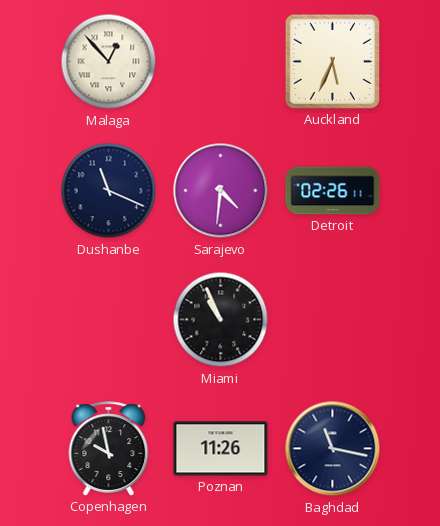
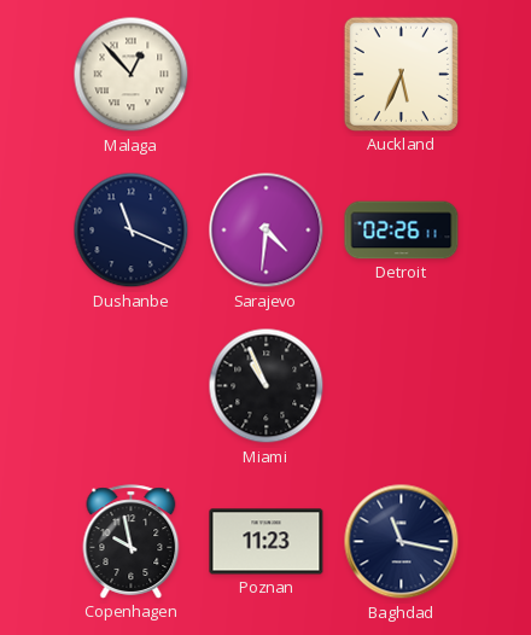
Poznan: 11:26 -> 11:23 (267, 542)
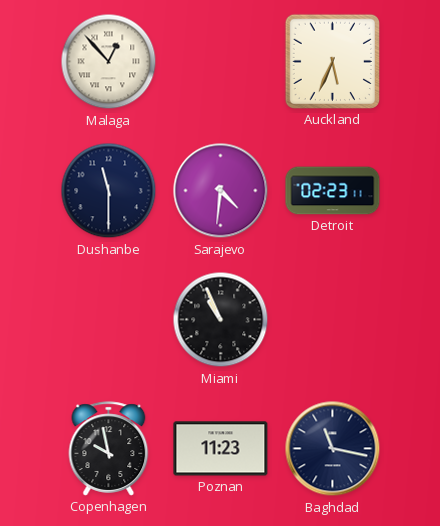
Dushanbe: 11:19 -> 11:30 (109, 191)
Detroit: 02:26 -> 02:23 (333, 191)
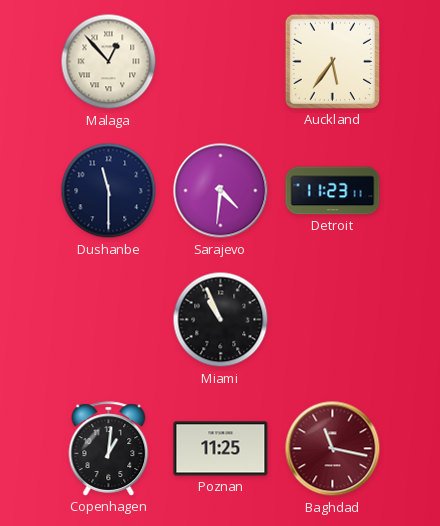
Auckland: 5:34 -> 5:36 (332, 61)
Detroit: 02:23 -> 11:23 (333, 191)
Copenhagen: 9:58 -> 1:01 (109, 449)
Poznan: 11:23 -> 11:25 (221, 449)
Baghdad dial: navy -> burgundy (333, 449)
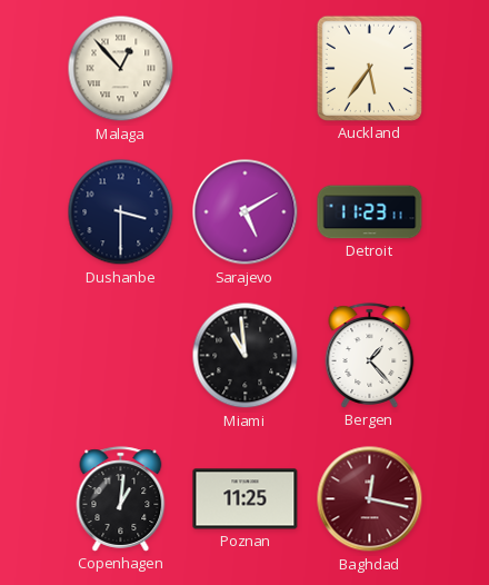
Dushanbe: 11:30 -> 3:30 (121, 212)
Sarajevo: 4:31 -> 5:10 (246, 212)
Miami: 10:56 -> 10:59 (246, 356)
Bergen: none -> 1:23 (370, 356)
Baghdad: 11:17 -> 12:17 (370, 499)
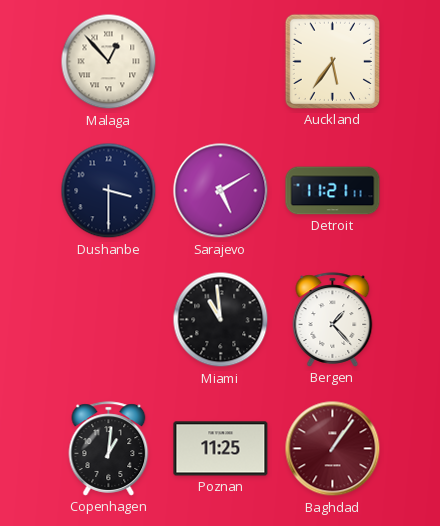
Detroit: 11:23 -> 11:21 (333, 191)
Baghdad: 12:17 -> 1:06 (333, 449)
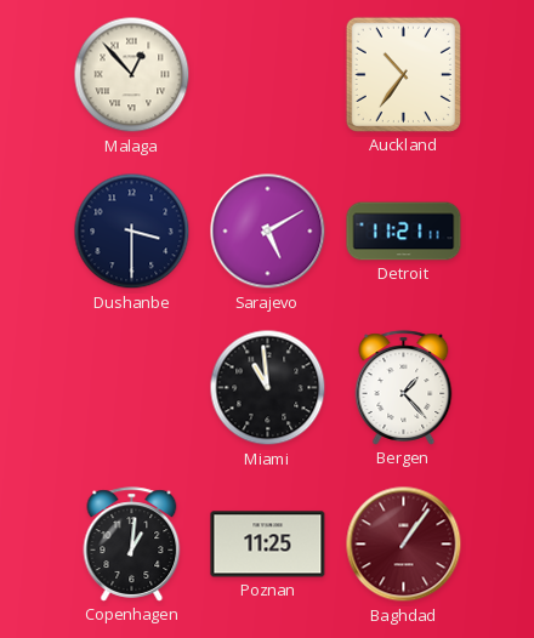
Auckland: 5:36 -> 10:36 (403, 74)
